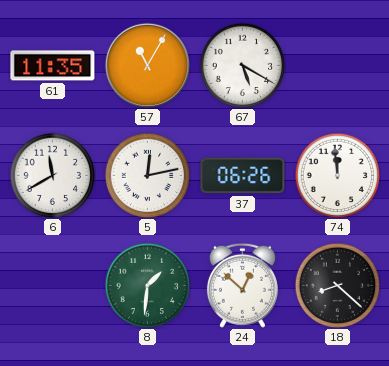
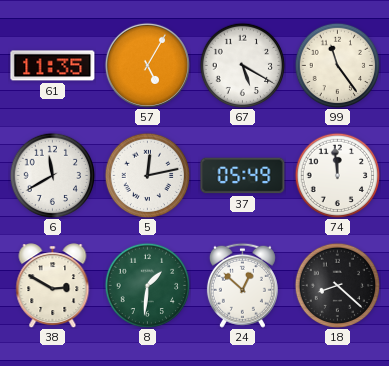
57: 11:05 -> 5:05 (147, 65)
99: none -> 11:24 (337, 65)
37: 06:26 -> 05:49 (243, 176)
38: none -> 2:50 (53, 286)
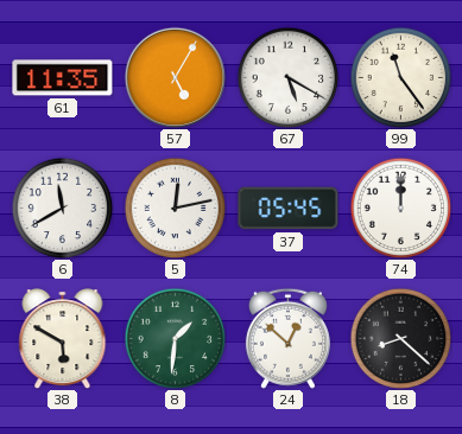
37: 05:49 -> 05:45 (289, 209)
74: 11:59 -> 12:00 (400, 208)
38: 2:50 -> 5:50 (63, 339)
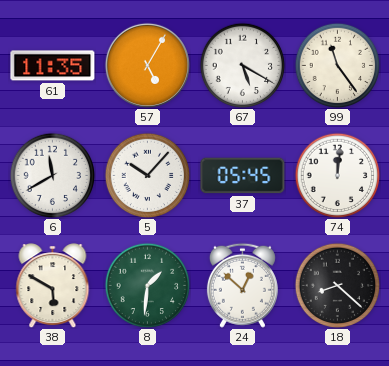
5: 12:13 -> 10:07 (147, 175)
74: 12:00 -> 12:01 (337, 175)
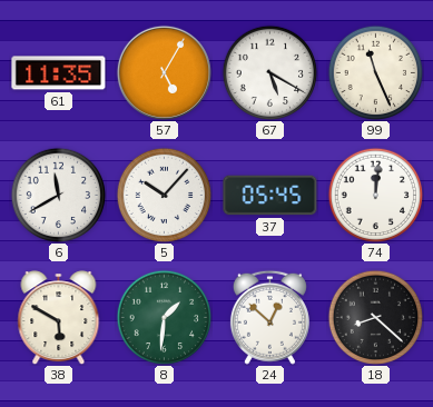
99: 11:24 -> 11:26 (375, 72)
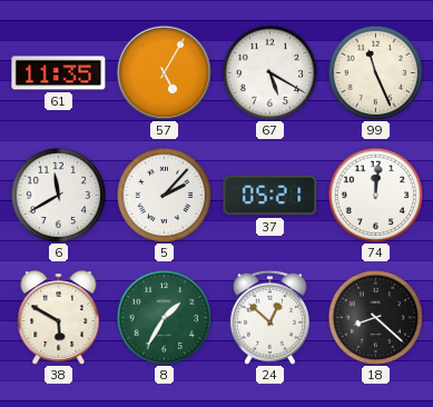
5: 10:07 -> 2:07 (164, 195)
37: 05:45 -> 05:21 (270, 196)
8: 1:31 -> 1:35 (164, 317)
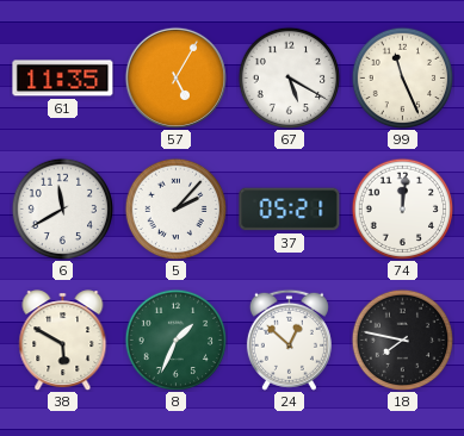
8: 1:35 -> 1:34 (175, 340)
18: 8:22 -> 7:47 (402, 340)
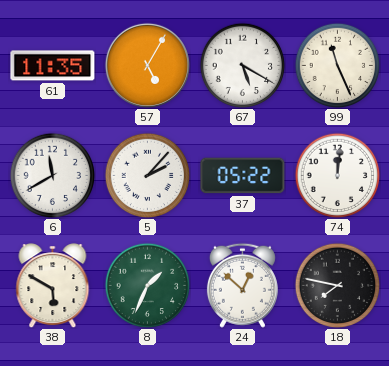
37: 05:21 -> 05:22 (243, 176)
